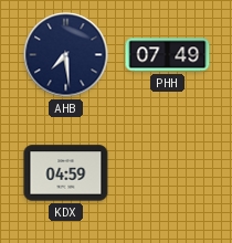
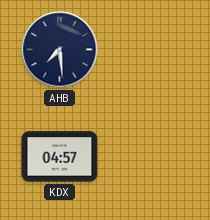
PHH: 07:49 -> none (168, 55)
KDX: 04:59 -> 04:57 (60, 157)
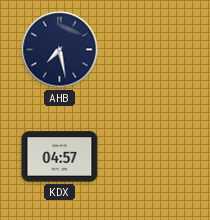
AHB: 7:29 -> 7:28 (60, 50)
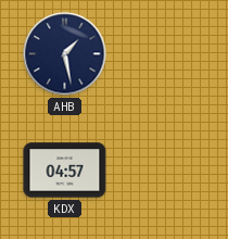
AHB: 7:28 -> 1:28 (65, 54)
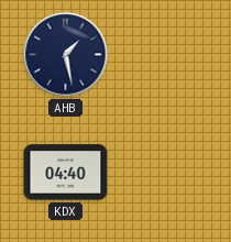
KDX: 04:57 -> 04:40 (66, 173)
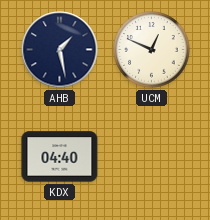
UCM: none -> 12:49 (152, 50)
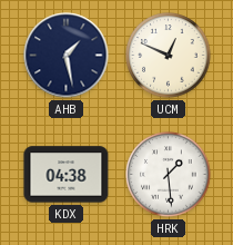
KDX: 04:40 -> 04:38 (67, 175)
HRK: none -> 1:29 (169, 175)
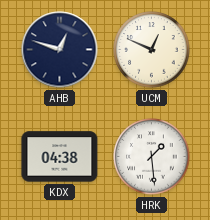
AHB: 1:28 -> 12:48 (60, 50)
